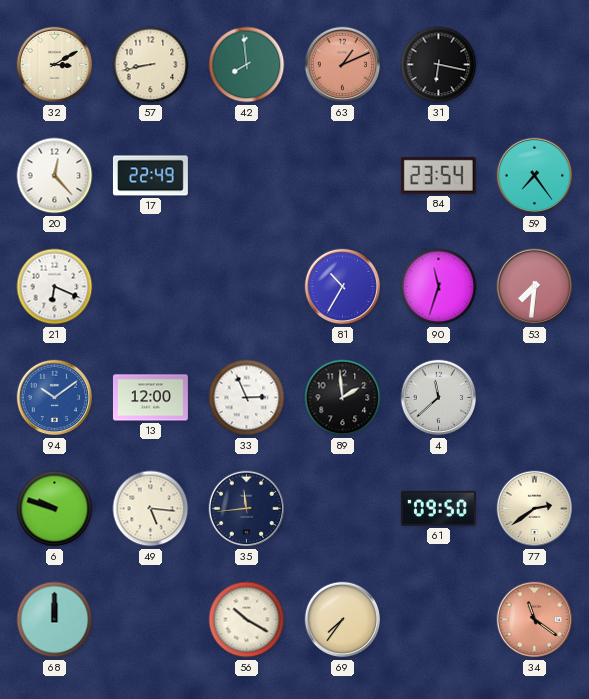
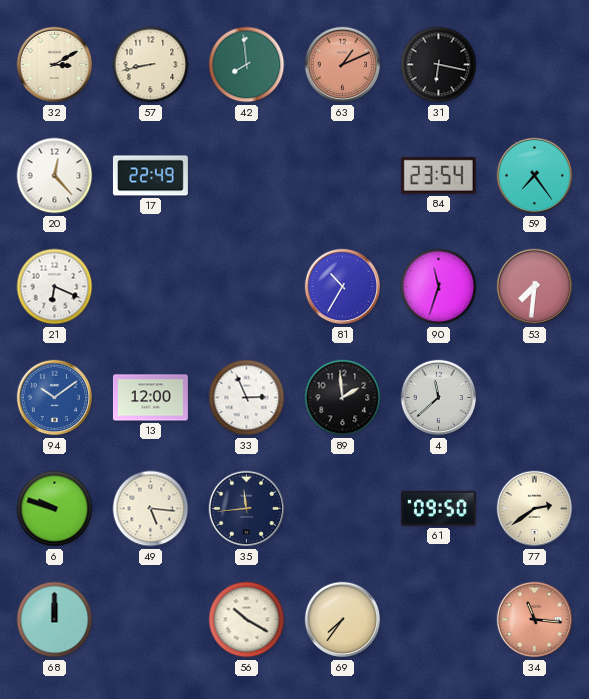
34: 11:21 -> 11:16 (535, 620)
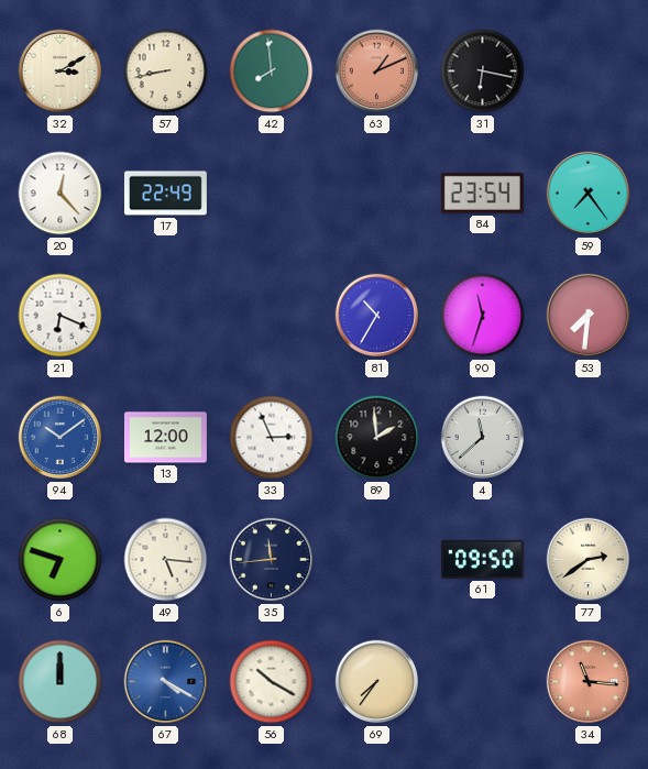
6: 9:48 -> 6:48 (61, 560)
67: none -> 4:20 (166, 682)
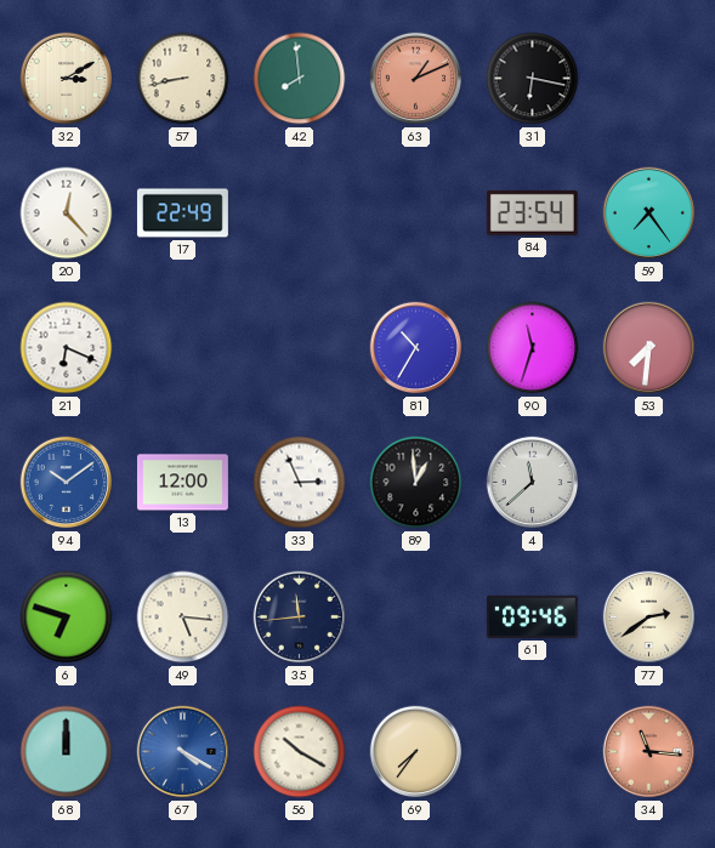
89: 1:59 -> 12:59 (416, 483)
61: 09:50 -> 09:46 (532, 616)
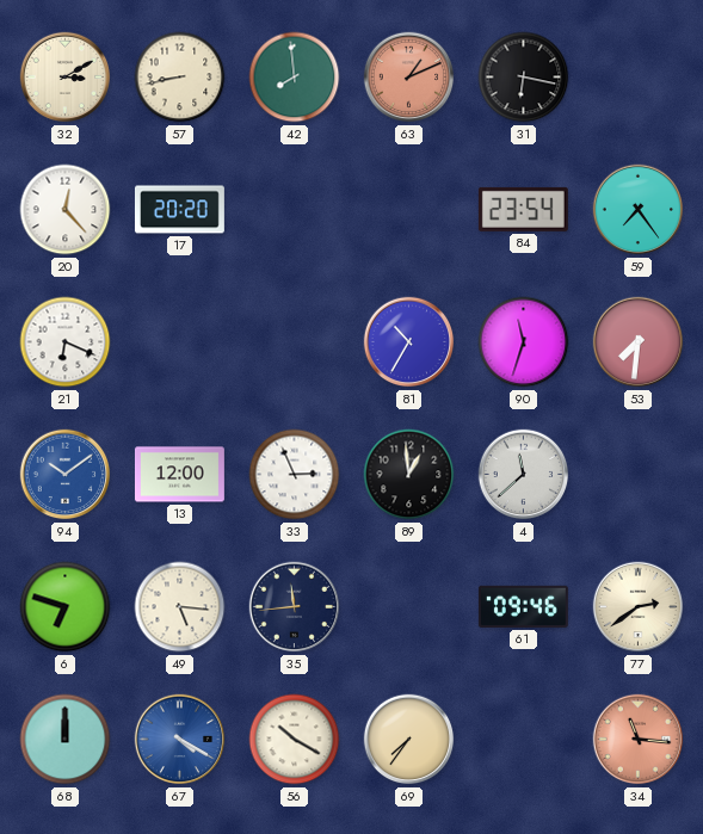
17: 22:49 -> 20:20 (179, 210)
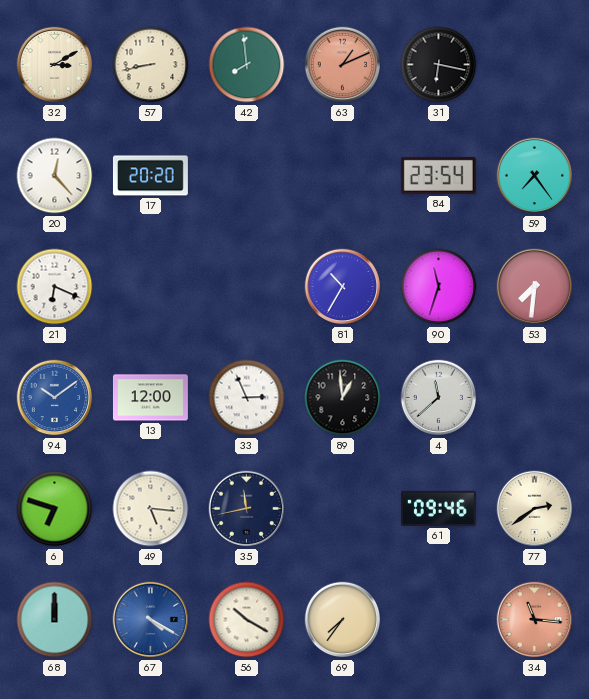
35: 11:44 -> 11:43 (247, 509)
